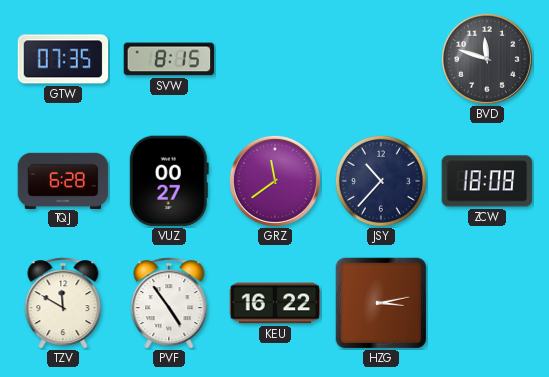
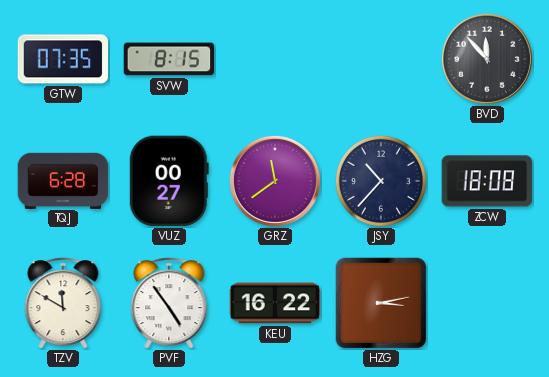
BVD: 11:48 -> 11:53 (487, 59)
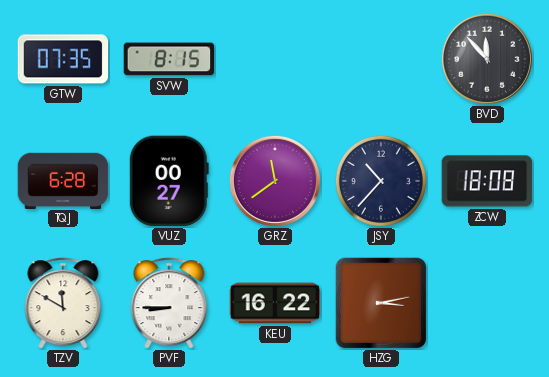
PVF: 4:54 -> 8:45 (169, 303)
